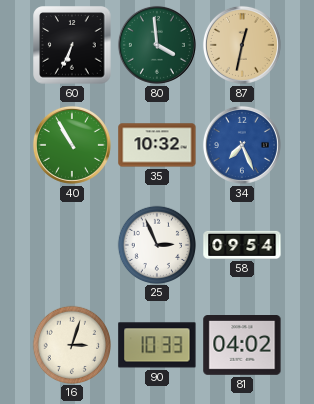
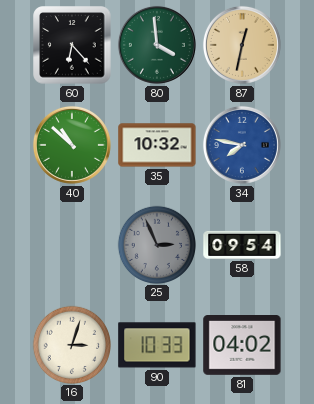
60: 6:34 -> 6:23 (72, 45)
40: 10:55 -> 10:52 (72, 145)
34: 7:26 -> 7:47 (242, 145)
25 dial: white -> grey (156, 244)
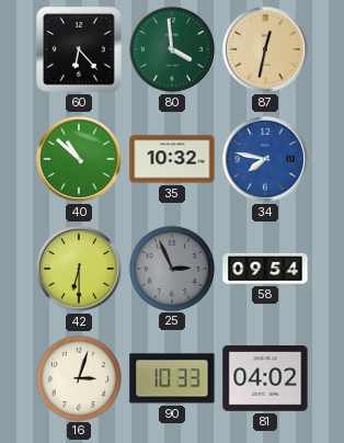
42: none -> 6:30 (79, 269)
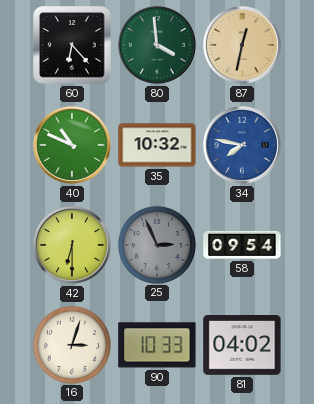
40: 10:52 -> 10:49 (72, 145)
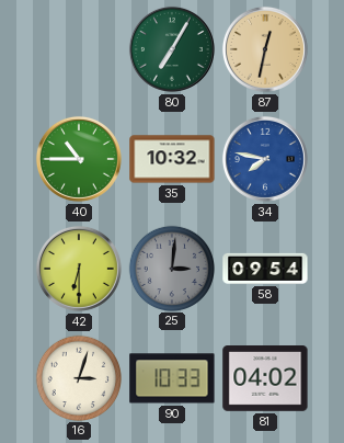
60: 6:23 -> none (72, 45)
80: 3:59 -> 7:05 (172, 49)
40: 10:49 -> 10:45 (79, 159)
25: 2:56 -> 3:01 (171, 268)
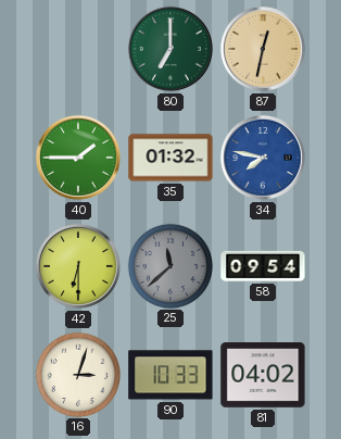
80: 7:05 -> 7:00 (171, 49)
40: 10:45 -> 1:45 (78, 158)
35: 10:32 -> 01:32 (171, 158)
25: 3:01 -> 11:38 (169, 265)
